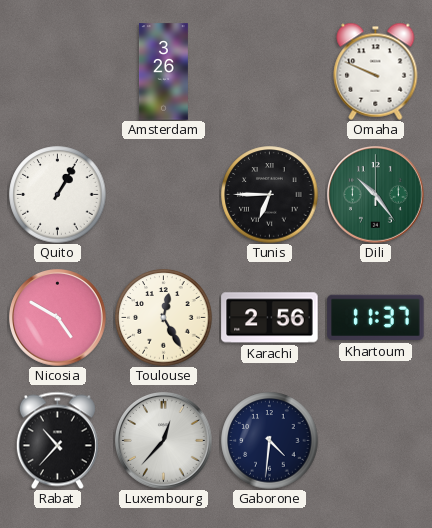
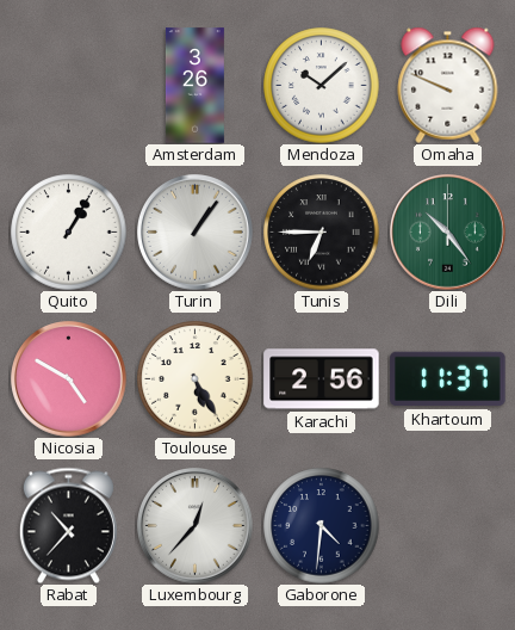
Mendoza: none -> 10:08 (322, 86)
Turin: none -> 1:06 (196, 233)
Toulouse: 12:25 -> 5:25 (196, 379)
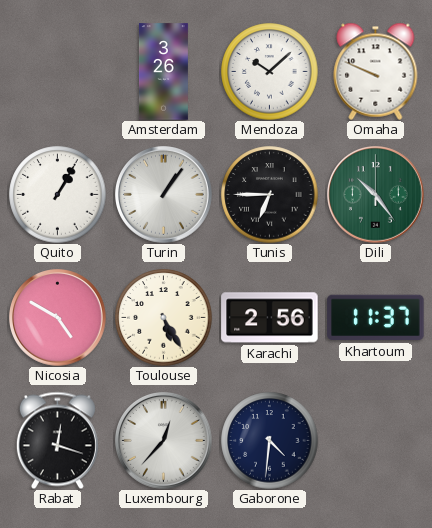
Rabat: 10:37 -> 12:18 (57, 440)
